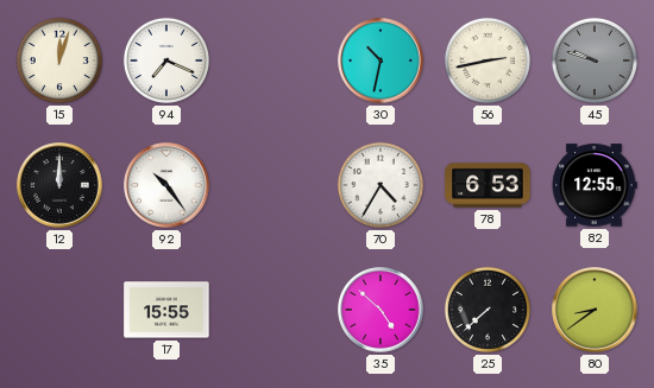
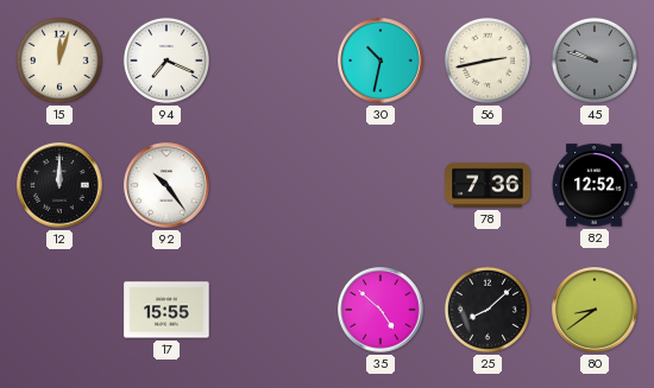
70: 4:35 -> none (381, 185)
78: 6:53 -> 7:36 (488, 185)
82: 12:55 -> 12:52 (595, 185)
25: 7:38 -> 8:08 (488, 310)
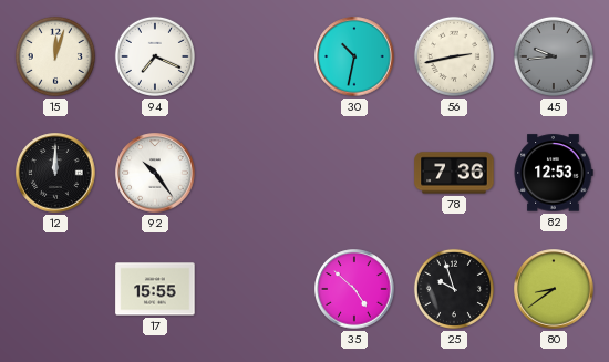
45: 9:48 -> 9:44 (554, 56)
82: 12:52 -> 12:53 (554, 173)
25: 8:08 -> 9:57 (454, 289)
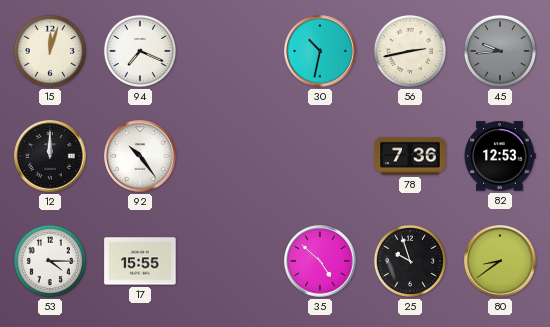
53: none -> 4:15 (50, 261)
